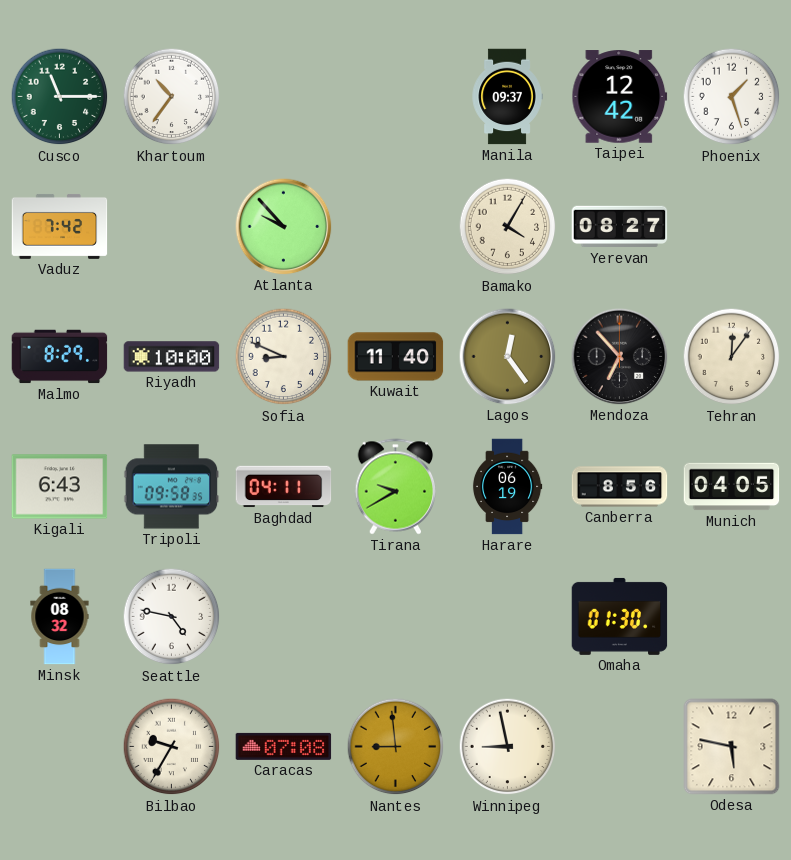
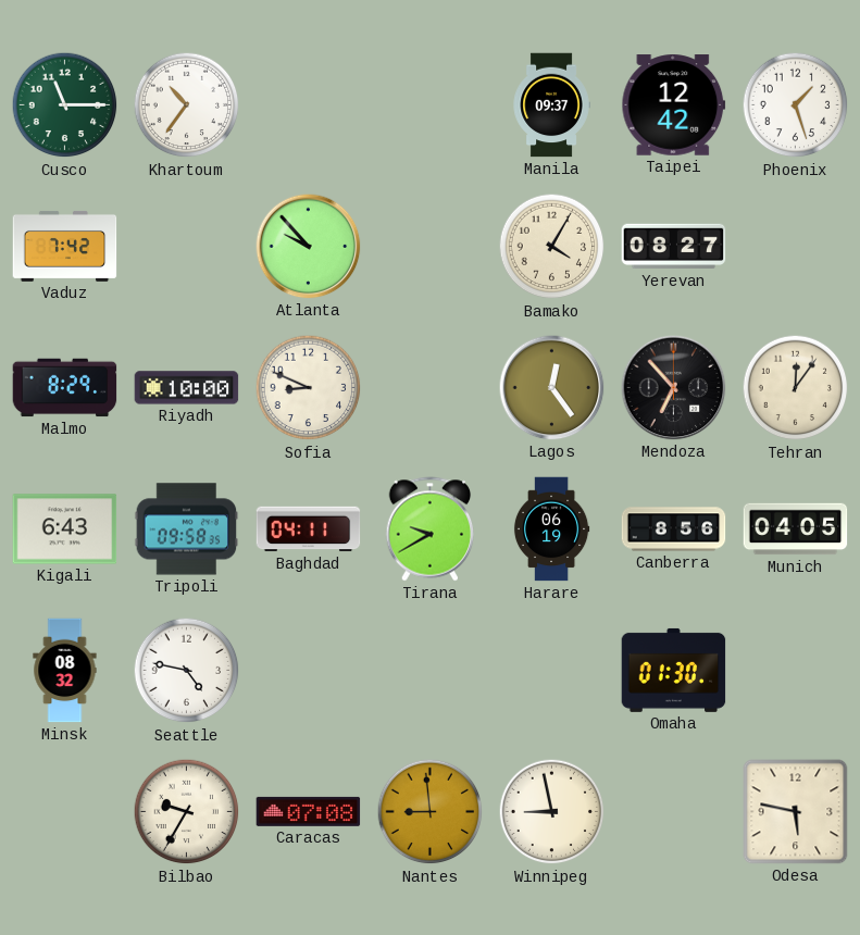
Kuwait: 11:40 -> none (396, 357)
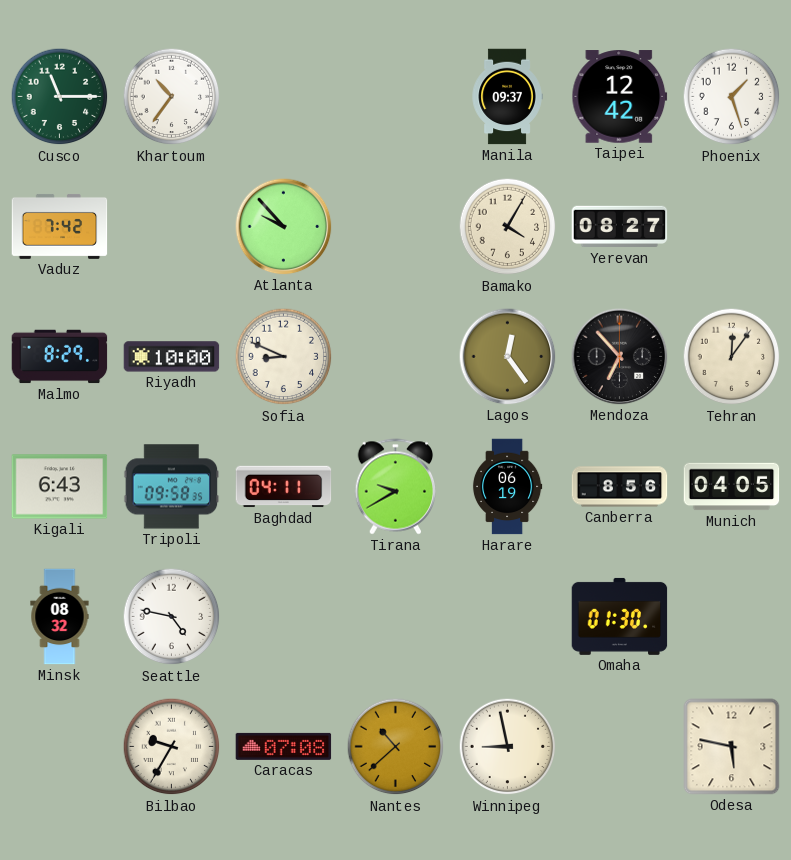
Nantes: 8:59 -> 10:38 (396, 747)
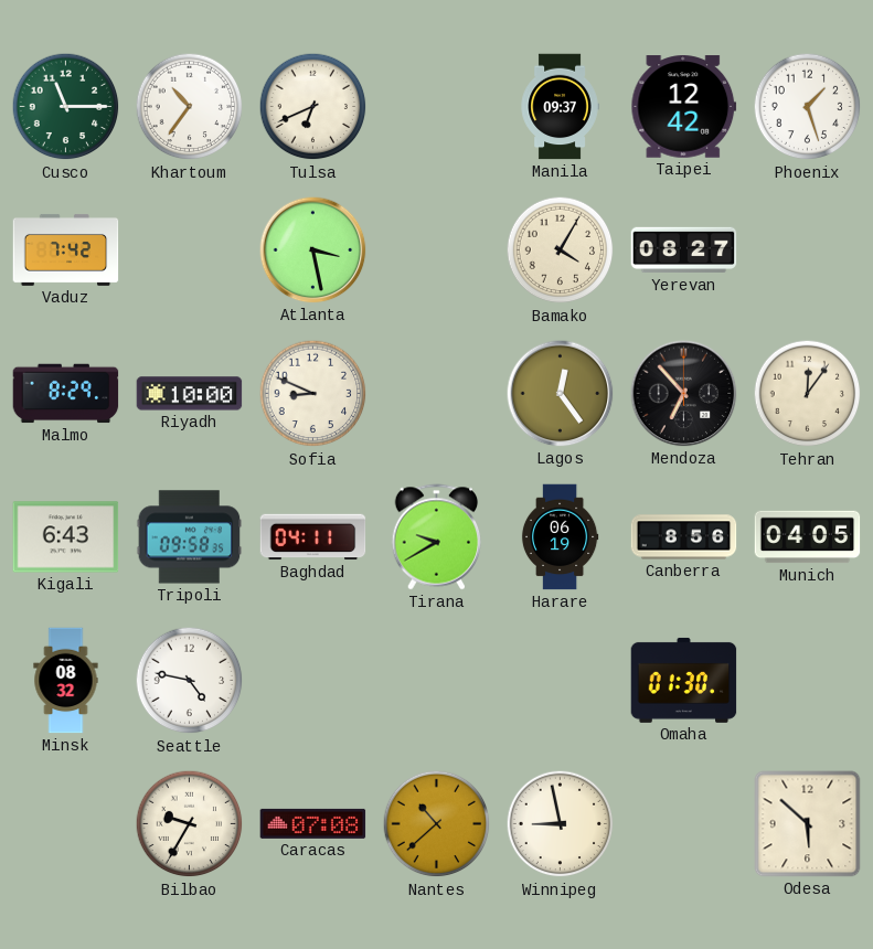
Tulsa: none -> 6:41 (313, 107)
Atlanta: 9:53 -> 3:28 (313, 250)
Odesa: 5:47 -> 5:52 (808, 824)
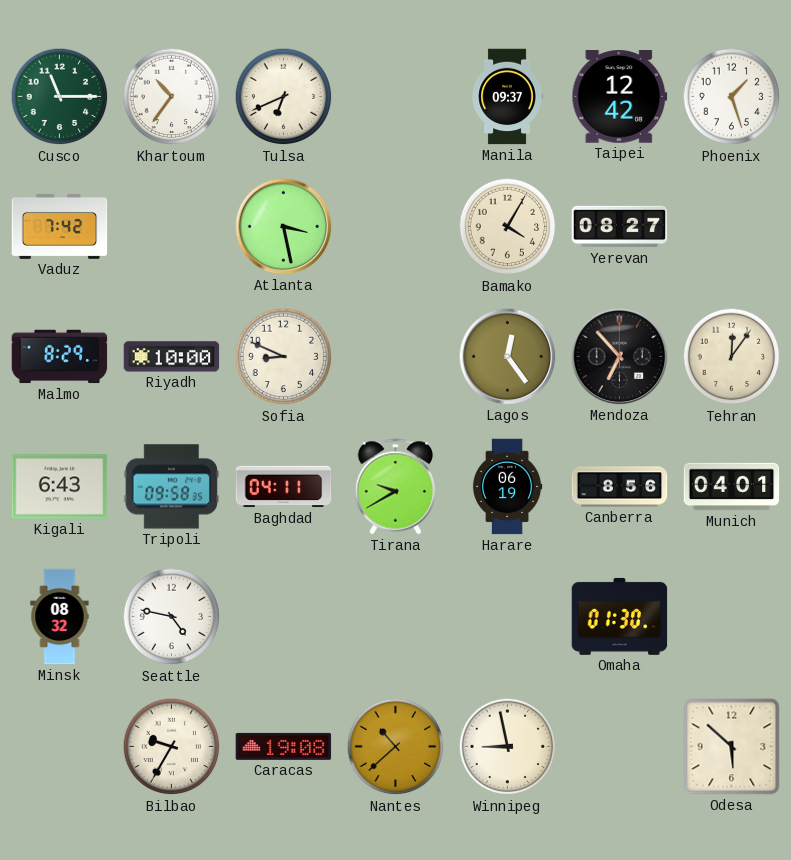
Munich: 04:05 -> 04:01 (732, 487)
Caracas: 07:08 -> 19:08 (284, 746)
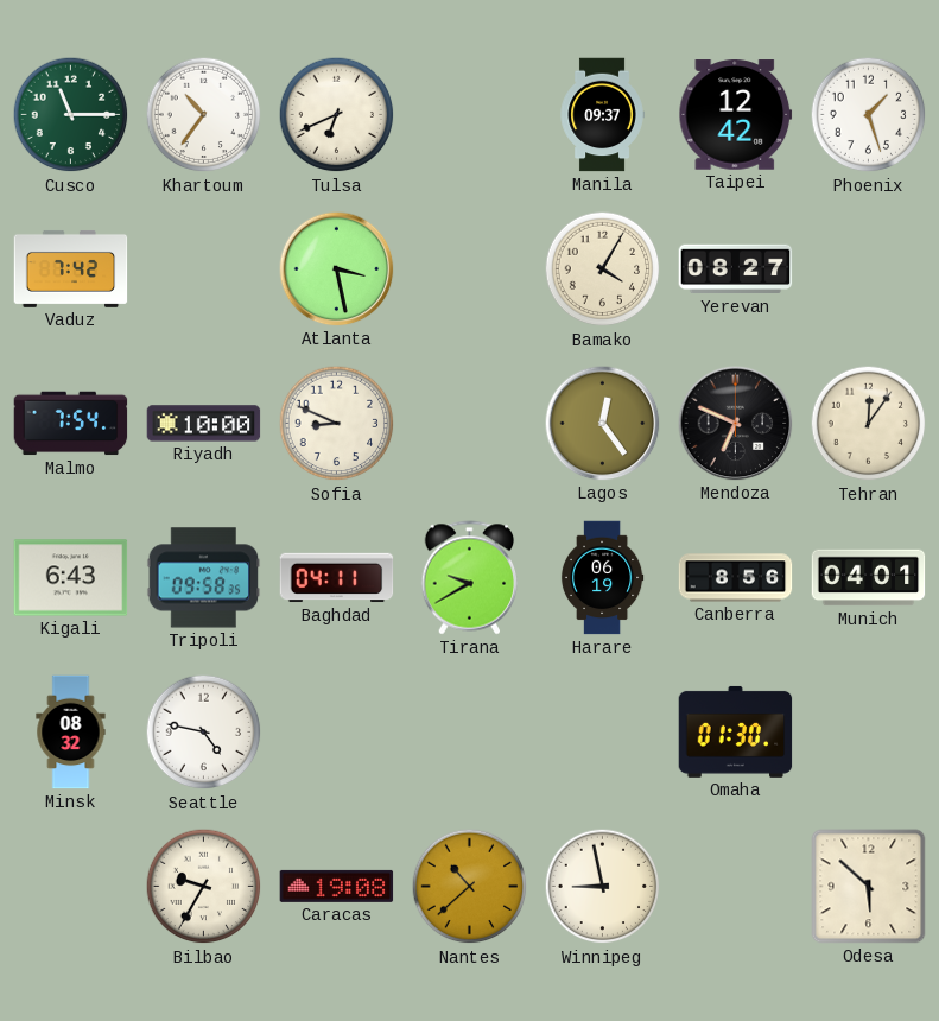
Malmo: 8:29 -> 7:54 (71, 424)
Mendoza: 6:53 -> 6:49 (736, 424)
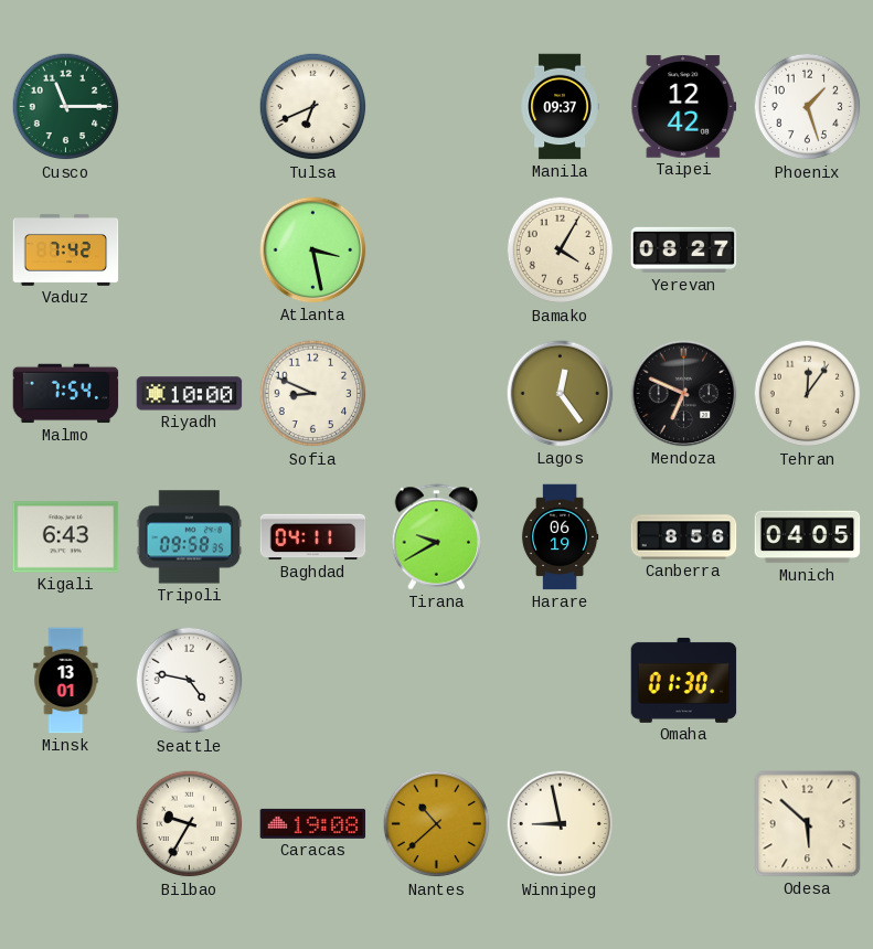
Khartoum: 10:36 -> none (204, 115)
Munich: 04:01 -> 04:05 (808, 537)
Minsk: 08:32 -> 13:01 (66, 681)
